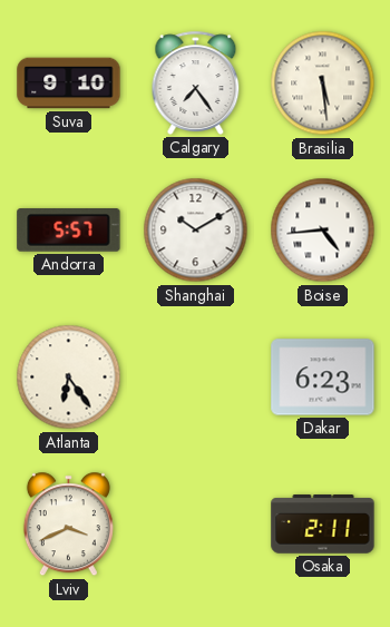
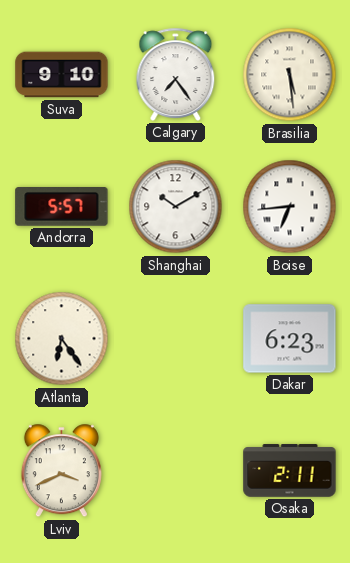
Boise: 4:44 -> 6:44 (290, 207)
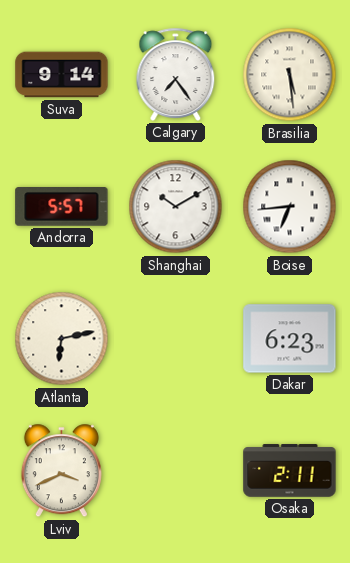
Suva: 9:10 -> 9:14 (62, 75)
Atlanta: 6:24 -> 6:13 (62, 339)
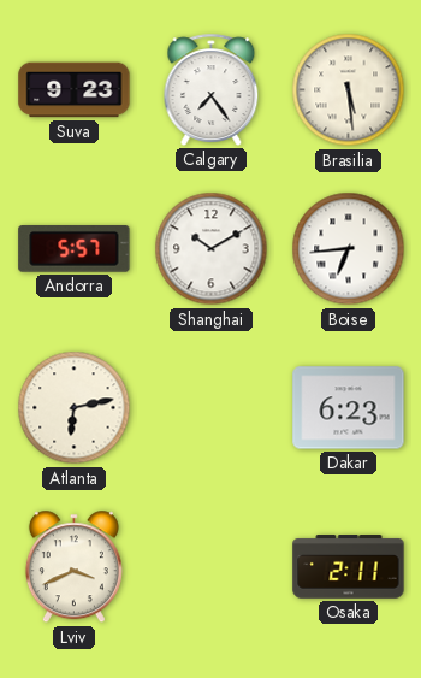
Suva: 9:14 -> 9:23 (75, 90)
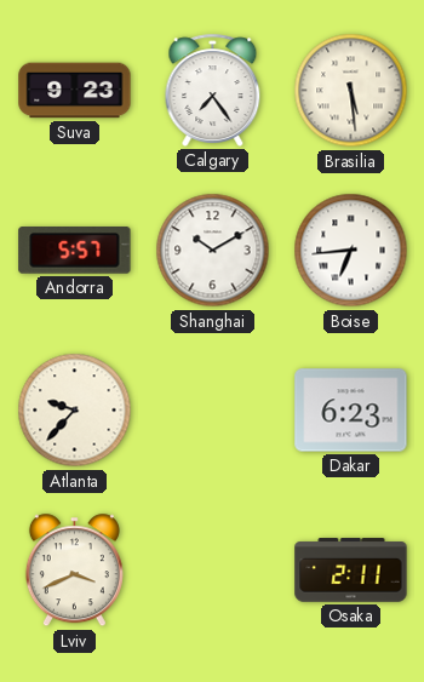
Atlanta: 6:13 -> 9:37 (75, 411)
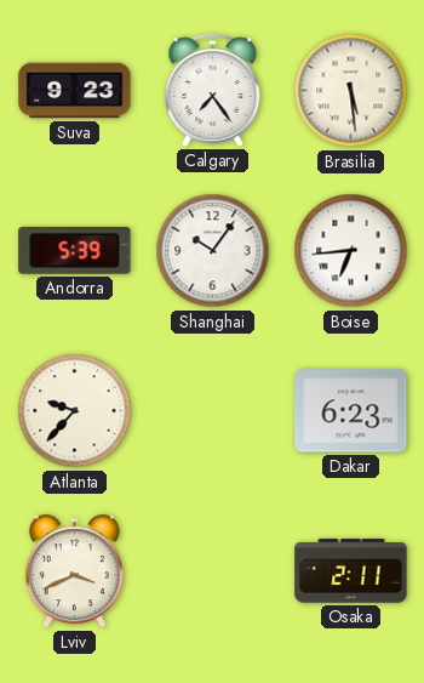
Andorra: 5:57 -> 5:39 (75, 251)
Shanghai: 10:10 -> 10:06 (213, 251)
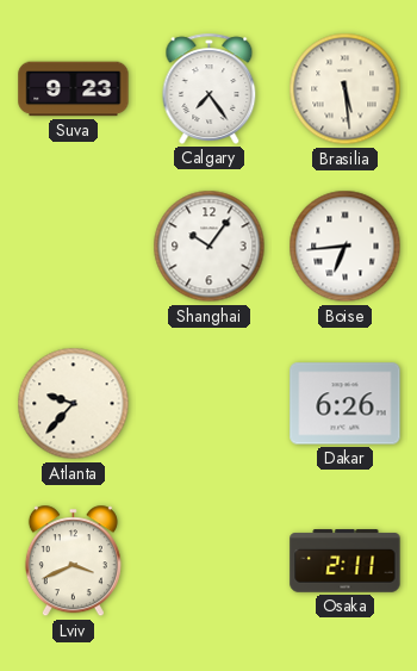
Andorra: 5:39 -> none (75, 251)
Dakar: 6:23 -> 6:26 (346, 404)
